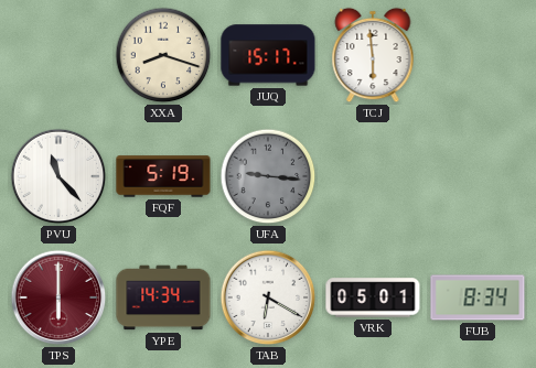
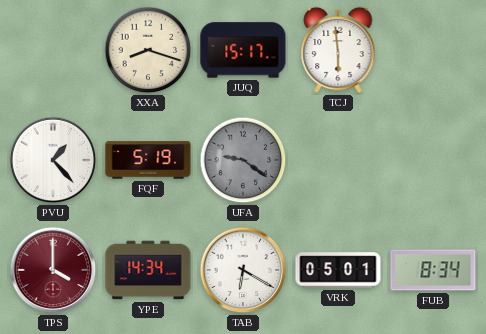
PVU: 11:23 -> 1:23 (53, 160)
UFA: 9:16 -> 9:21 (243, 160)
TPS: 6:00 -> 4:00 (53, 270)
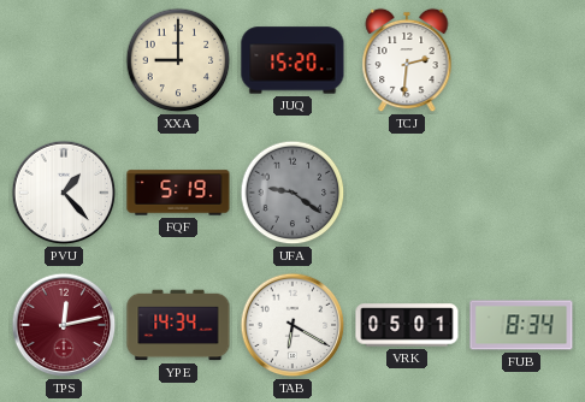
XXA: 8:18 -> 9:00 (178, 60)
JUQ: 15:17 -> 15:20 (292, 60)
TCJ: 5:59 -> 2:31 (407, 60)
TPS: 4:00 -> 12:13 (64, 325)
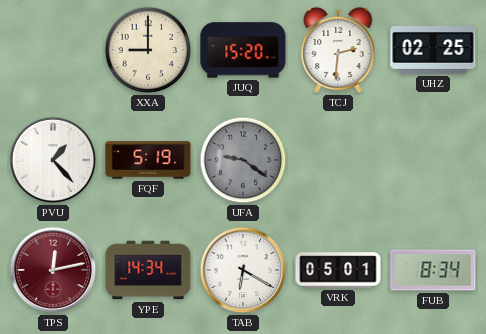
UHZ: none -> 02:25 (433, 50)
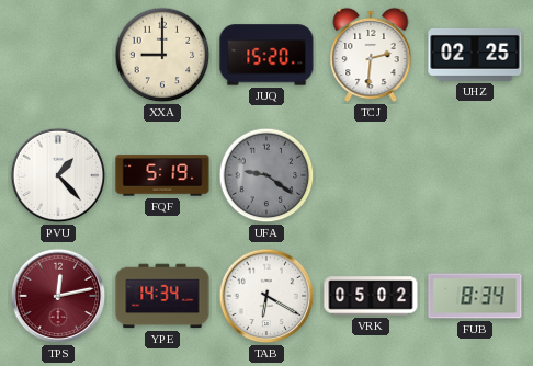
VRK: 05:01 -> 05:02 (371, 296)
